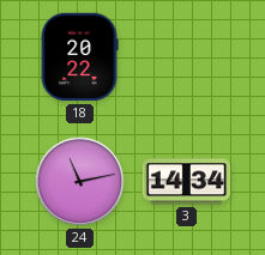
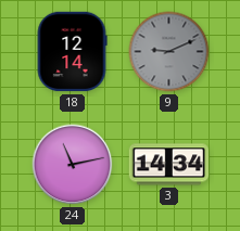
18: 20:22 -> 12:14 (72, 52)
9: none -> 9:11 (169, 52)
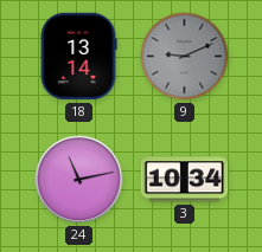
18: 12:14 -> 13:14 (78, 57)
3: 14:34 -> 10:34 (185, 180)
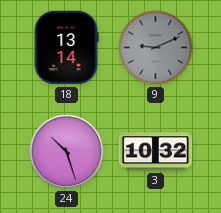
24: 11:13 -> 10:27 (67, 152)
3: 10:34 -> 10:32 (156, 152)
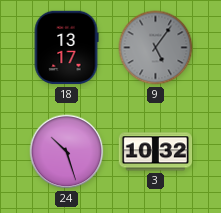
18: 13:14 -> 13:17 (66, 48)
9: 9:11 -> 5:06 (156, 48)
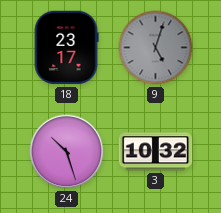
18: 13:17 -> 23:17 (66, 48)
9: 5:06 -> 5:03 (156, 48)
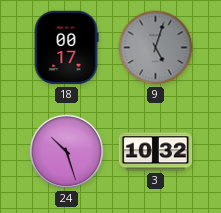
18: 23:17 -> 00:17 (66, 48)
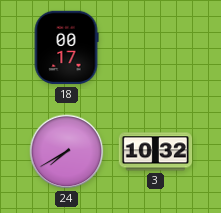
9: 5:03 -> none (156, 48)
24: 10:27 -> 7:40 (67, 152)
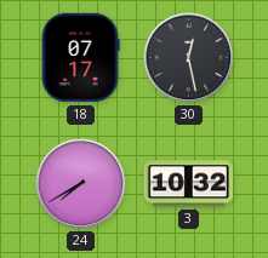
18: 00:17 -> 07:17 (80, 58)
30: none -> 12:28 (189, 58)
